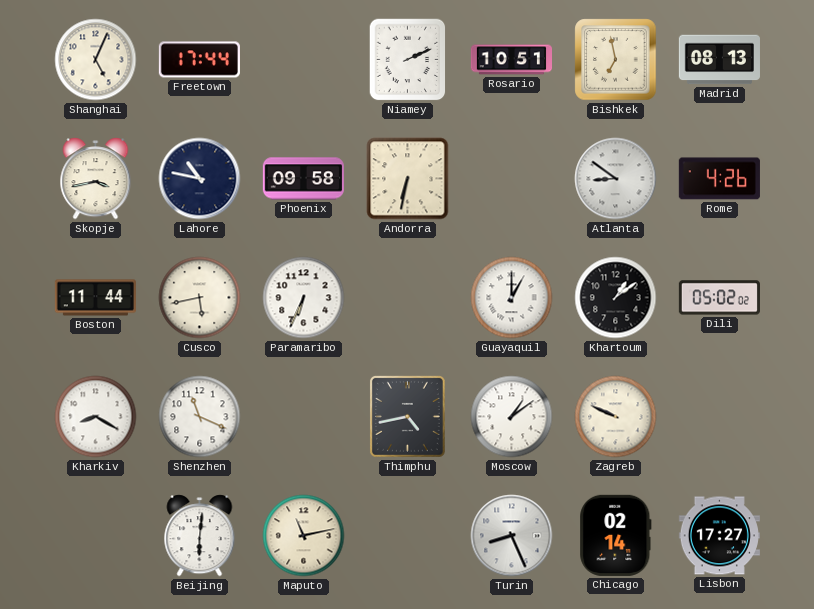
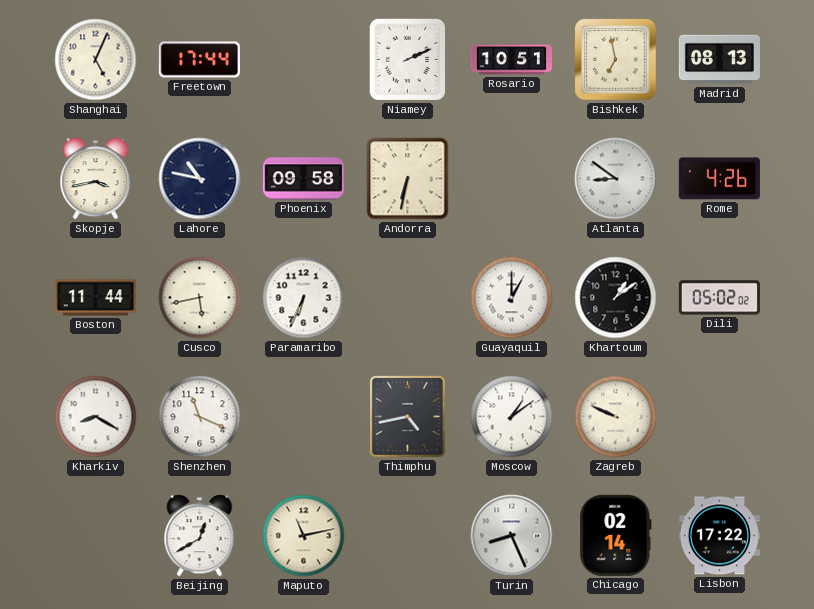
Beijing: 6:01 -> 12:40 (200, 536)
Lisbon: 17:27 -> 17:22 (719, 536)
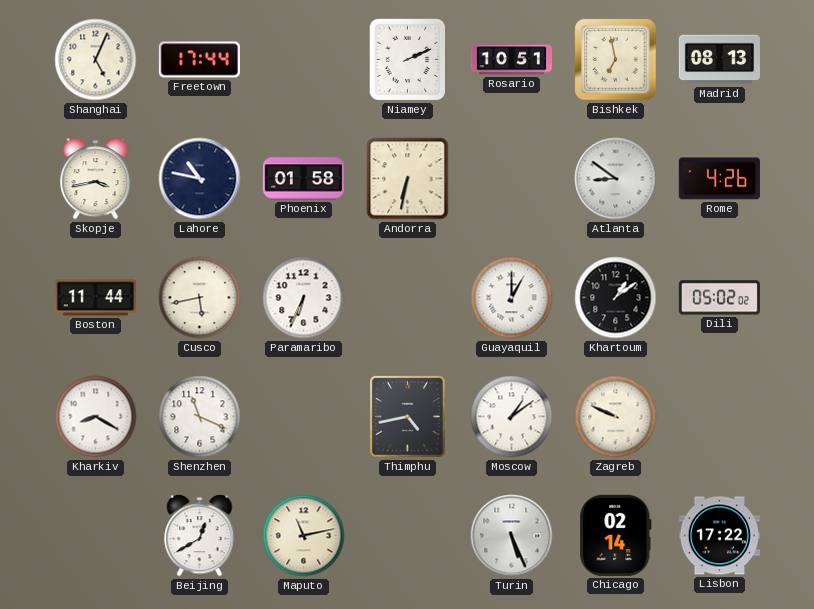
Phoenix: 09:58 -> 01:58 (303, 179)
Turin: 8:26 -> 5:26 (512, 536)
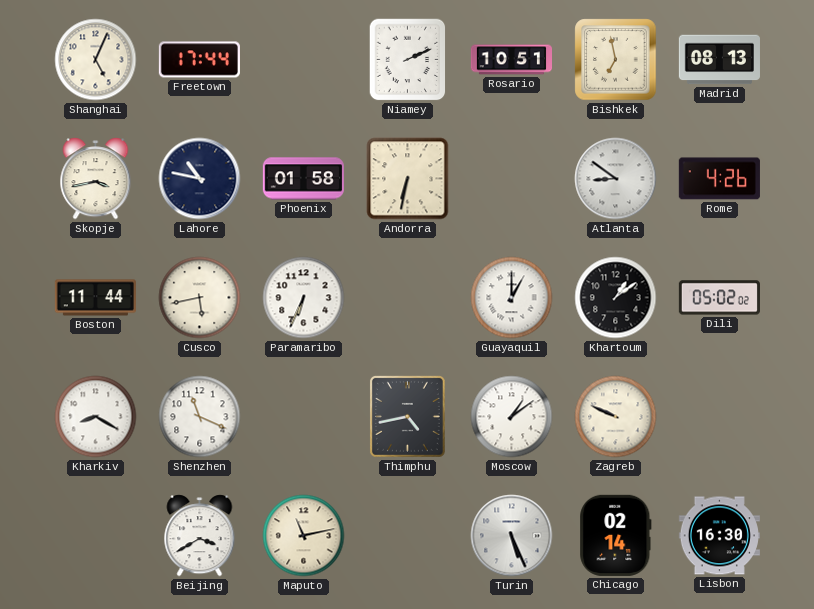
Beijing: 12:40 -> 3:40 (200, 536)
Lisbon: 17:22 -> 16:30 (719, 536)
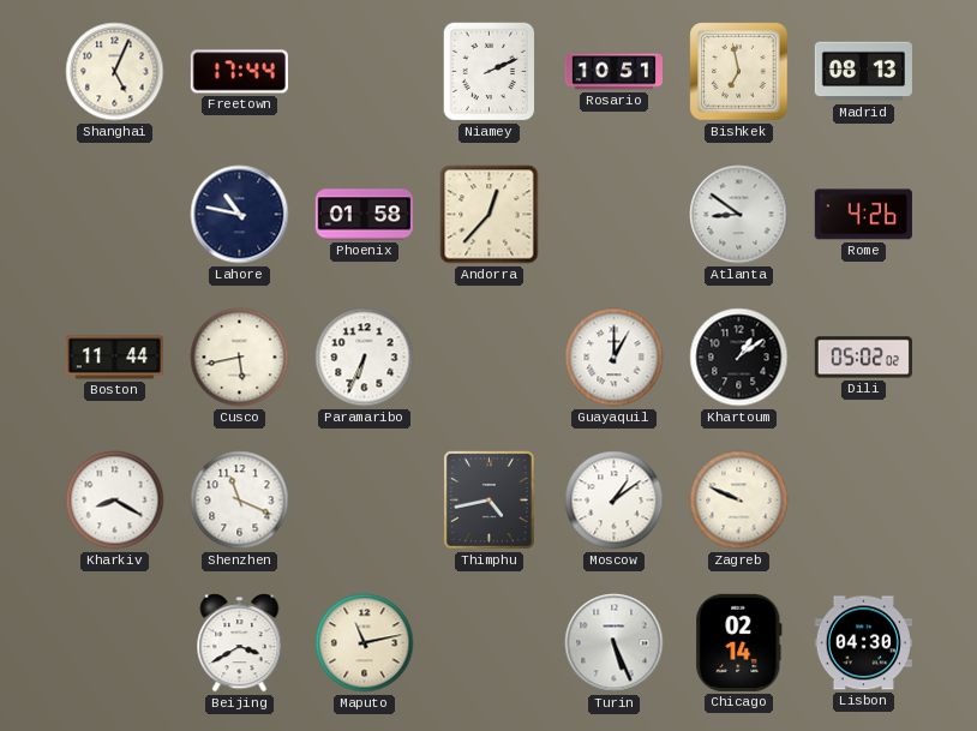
Skopje: 3:43 -> none (96, 179)
Andorra: 6:32 -> 12:37 (490, 215)
Lisbon: 16:30 -> 04:30 (863, 643)
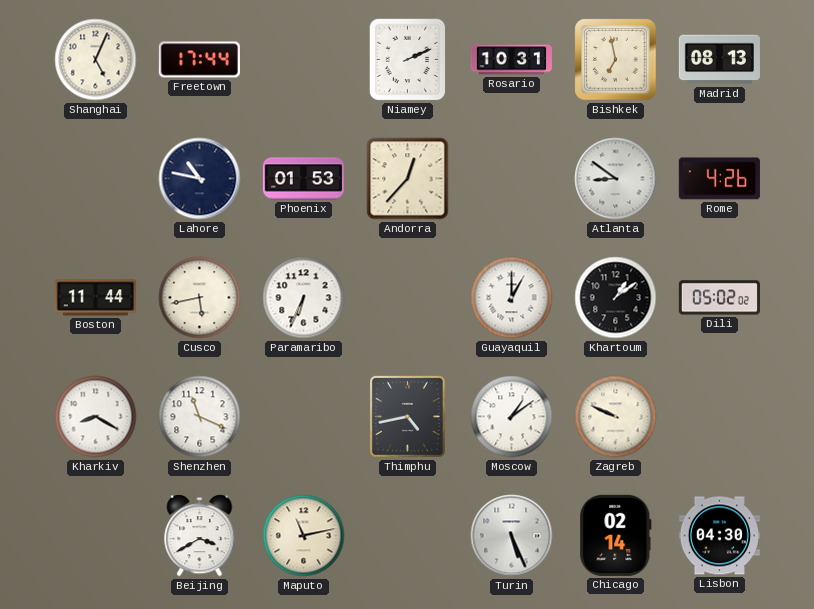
Rosario: 10:51 -> 10:31 (511, 60)
Phoenix: 01:58 -> 01:53 (303, 179)
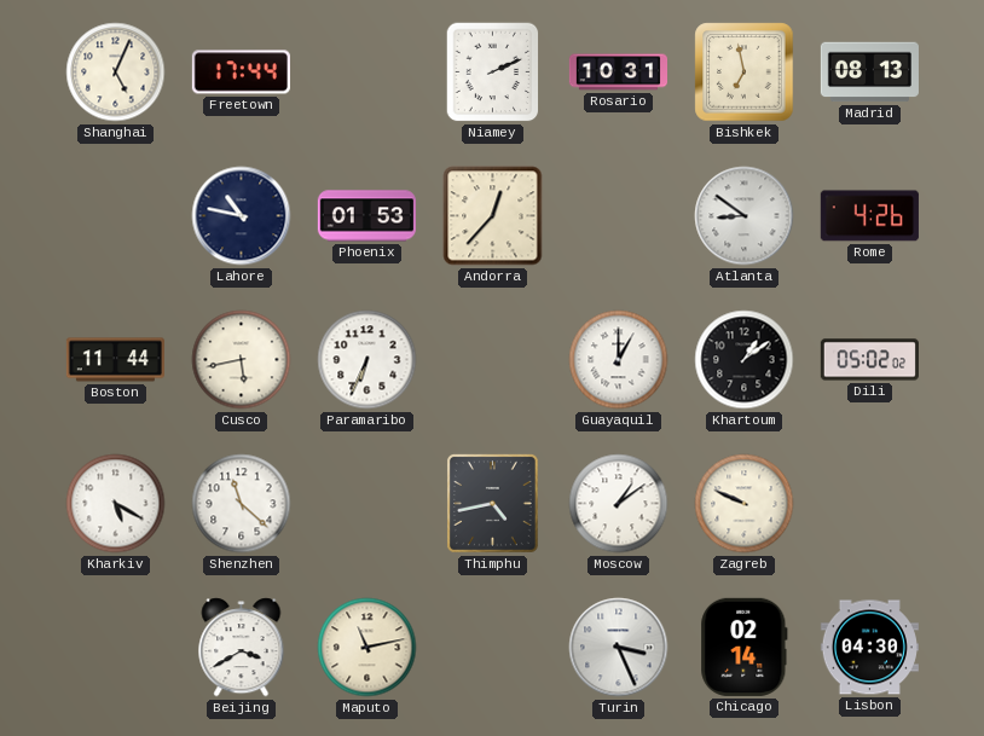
Kharkiv: 8:20 -> 5:20 (116, 504)
Shenzhen: 11:19 -> 11:22 (242, 504)
Turin: 5:26 -> 3:26 (619, 648)
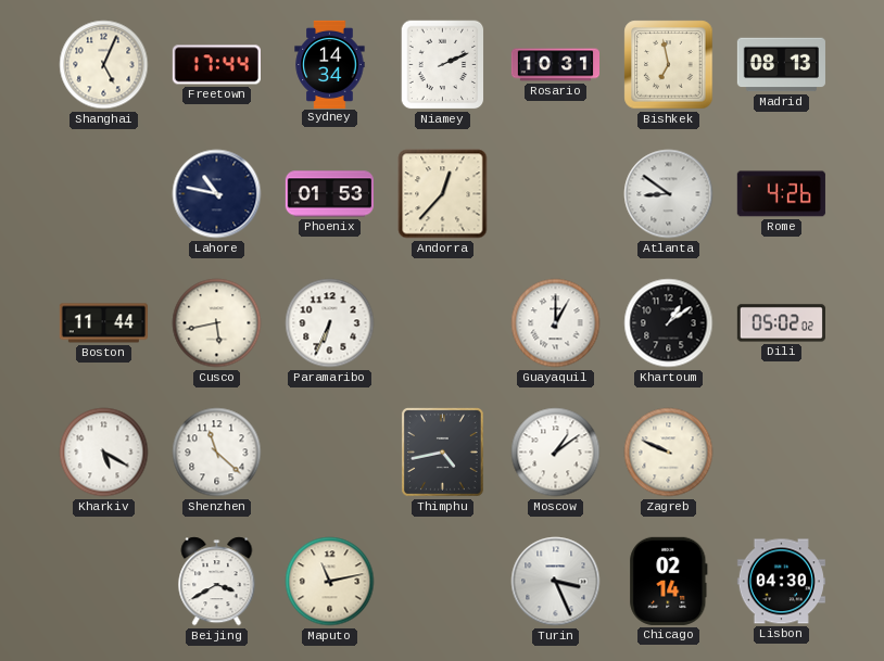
Sydney: none -> 14:34 (330, 64)
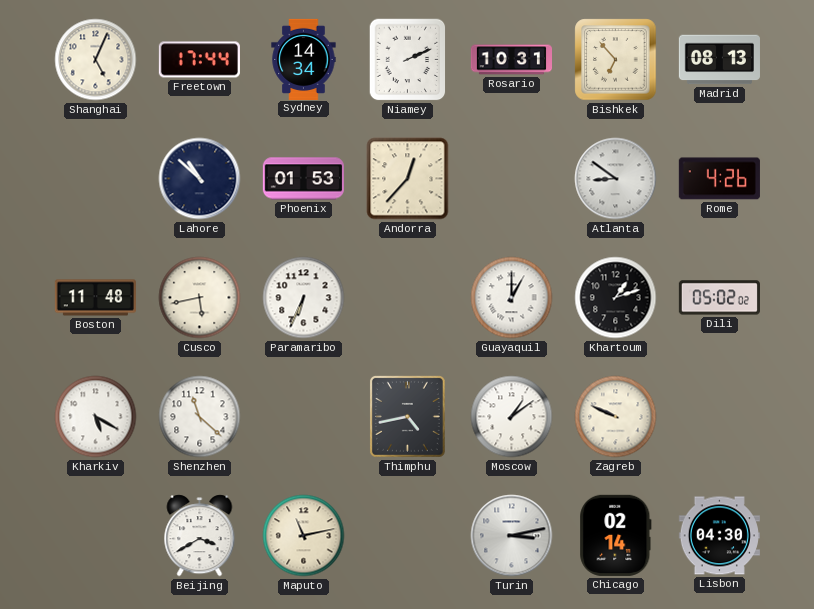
Bishkek: 6:58 -> 6:53 (616, 60)
Lahore: 10:47 -> 10:52 (200, 179)
Boston: 11:44 -> 11:48 (95, 298)
Khartoum: 1:09 -> 1:12 (616, 298)
Turin: 3:26 -> 3:13 (512, 536)
